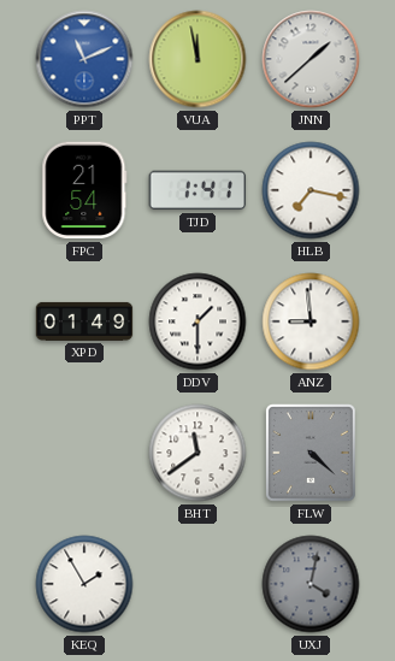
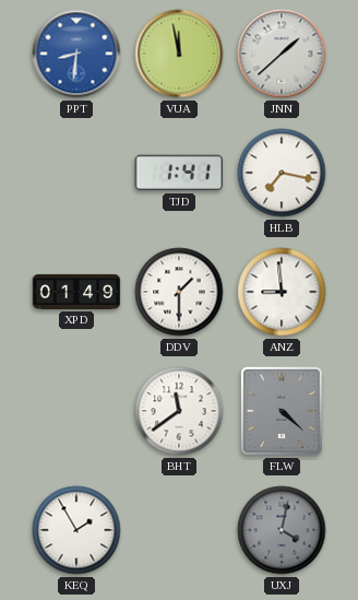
PPT: 11:11 -> 8:31 (76, 54)
FPC: 21:54 -> none (84, 190)
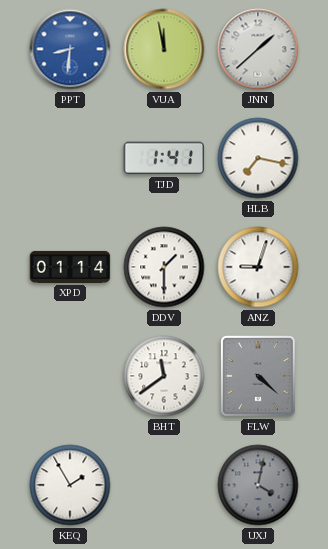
XPD: 01:49 -> 01:14 (70, 267)
ANZ: 8:59 -> 9:03 (258, 267)
